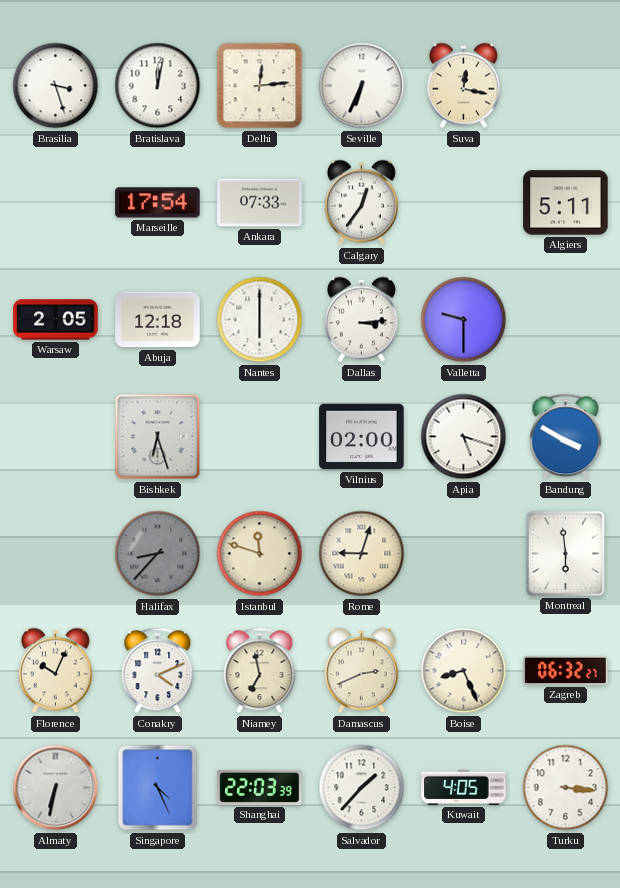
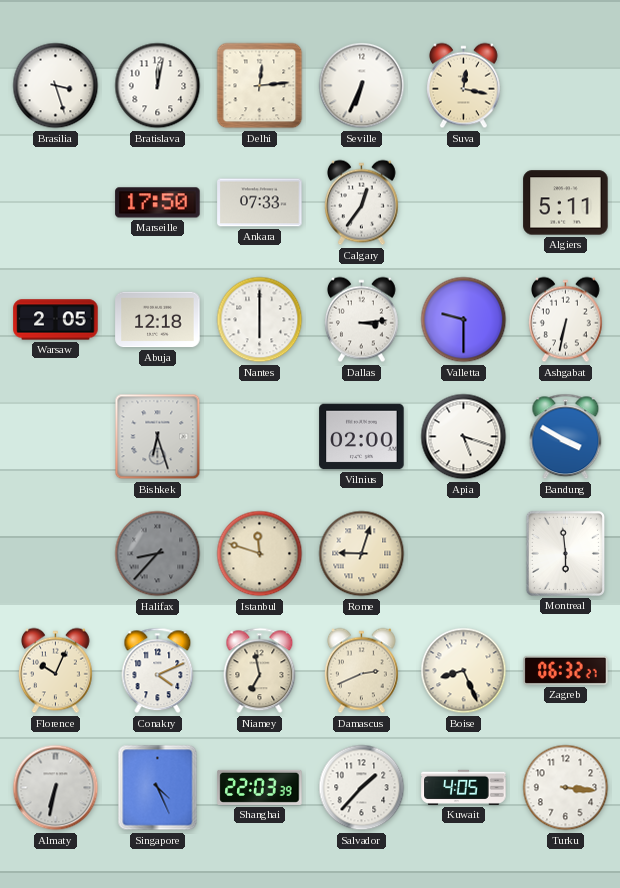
Marseille: 17:54 -> 17:50 (158, 203)
Ashgabat: none -> 6:32 (565, 320)
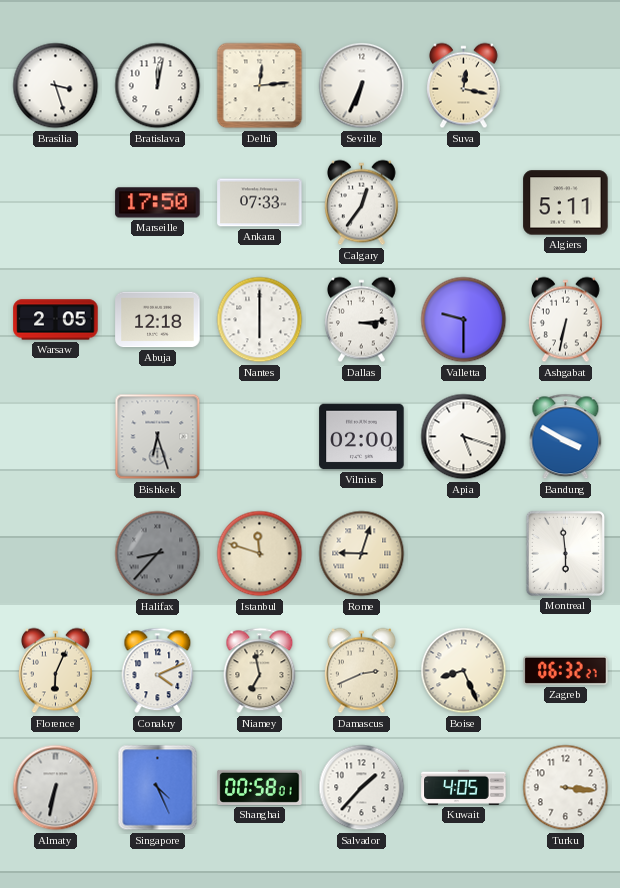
Florence: 10:04 -> 6:04 (55, 671)
Shanghai: 22:03 -> 00:58 (260, 787)
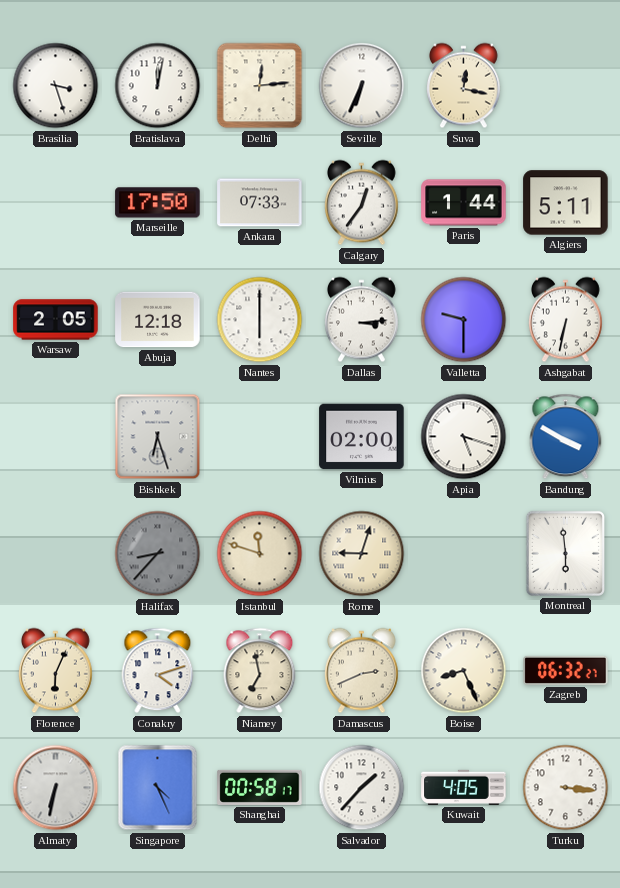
Paris: none -> 1:44 (464, 203)
Conakry: 4:11 -> 4:12 (158, 671)
Shanghai: 00:58:01 -> 00:58:17 (260, 787)
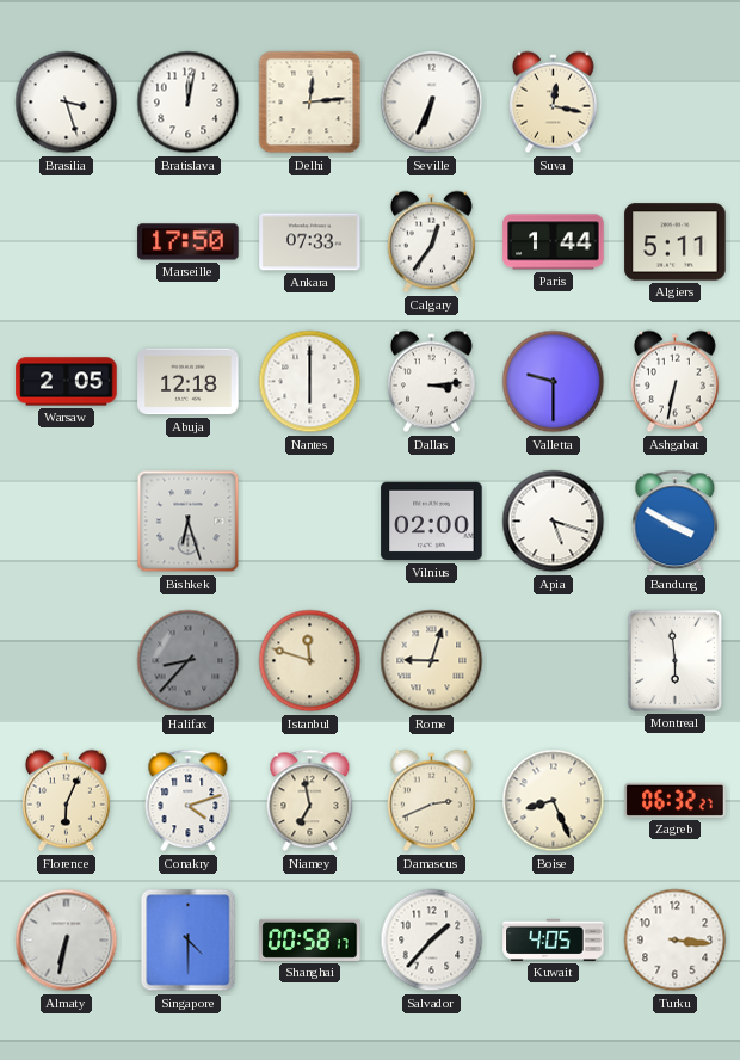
Singapore: 4:26 -> 4:30 (189, 941)
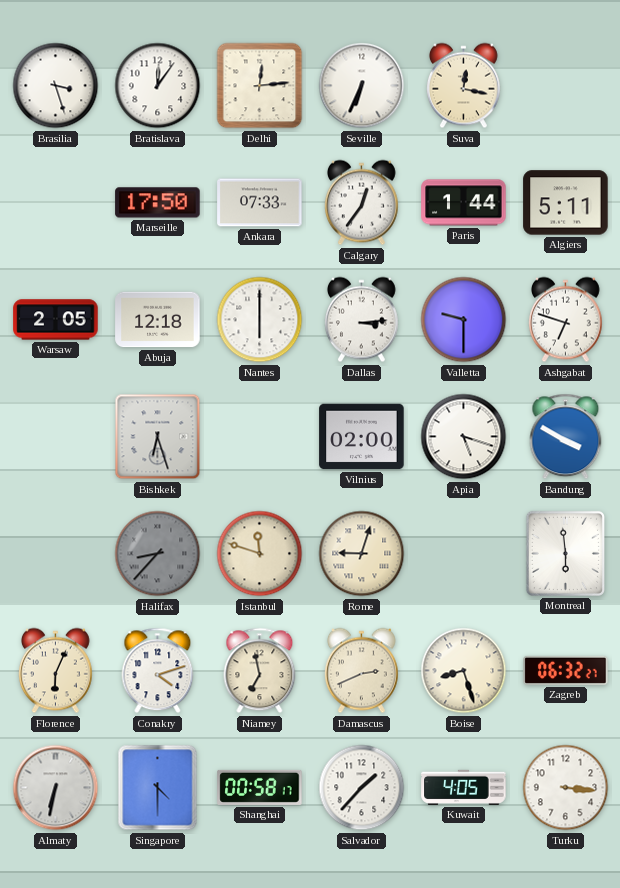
Bratislava: 12:02 -> 12:06 (158, 86)
Ashgabat: 6:32 -> 6:48 (565, 320)
Boise: 8:26 -> 8:27 (464, 671)
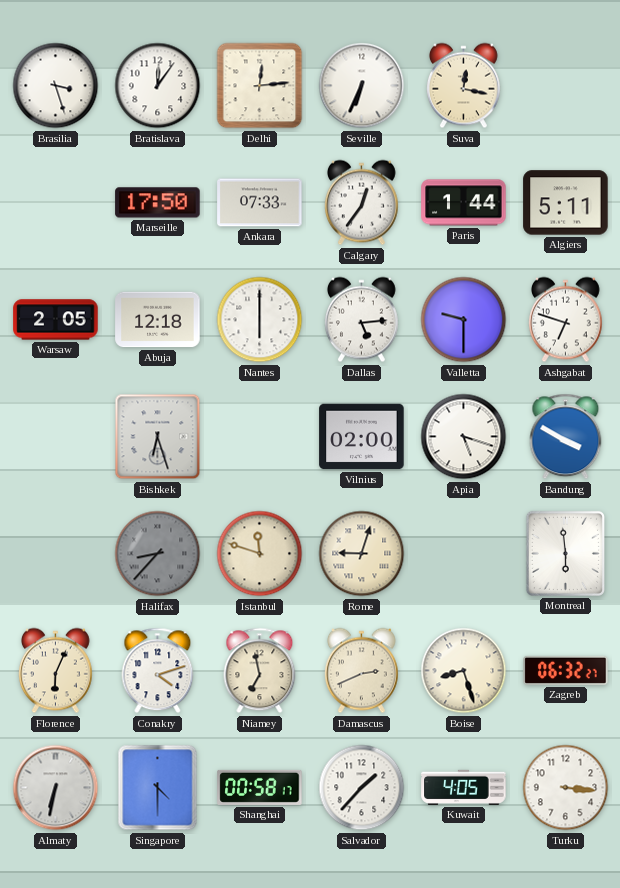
Dallas: 3:14 -> 5:14 (361, 320)
